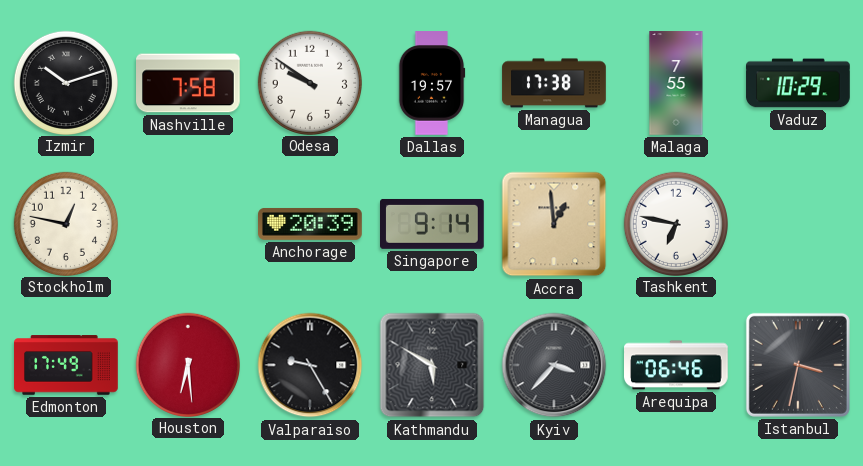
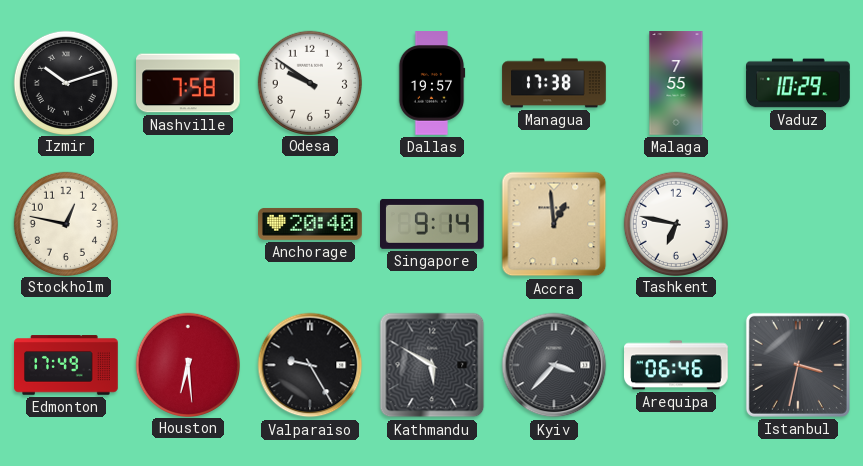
Anchorage: 20:39 -> 20:40 (310, 224)
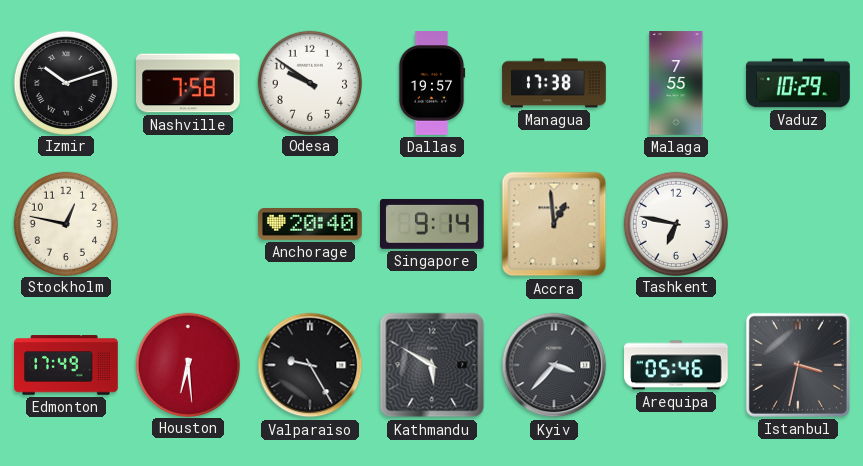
Arequipa: 06:46 -> 05:46 (677, 365)
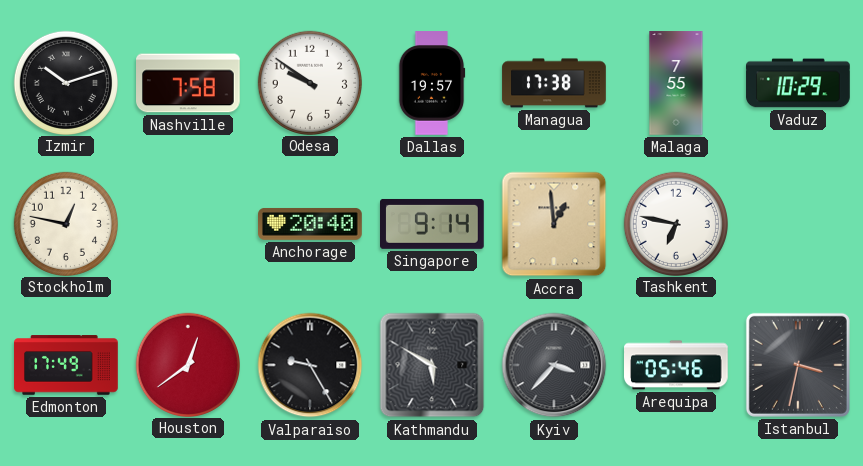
Houston: 6:29 -> 12:39 (187, 364)
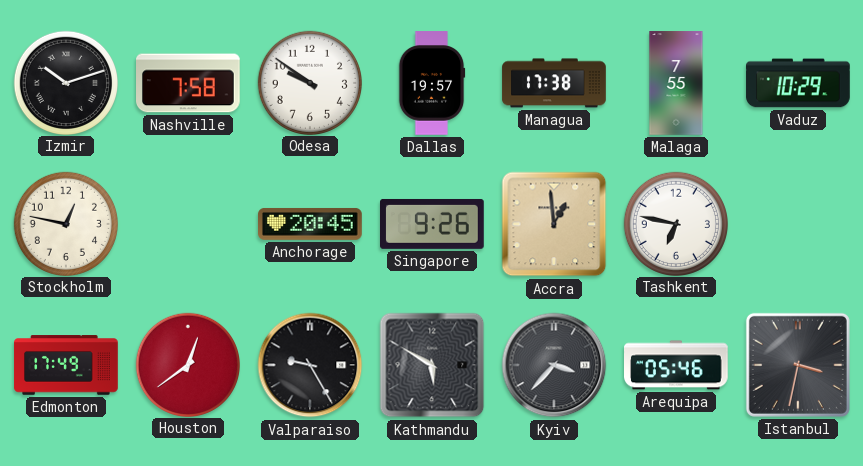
Anchorage: 20:40 -> 20:45 (310, 224)
Singapore: 9:14 -> 9:26 (433, 224)
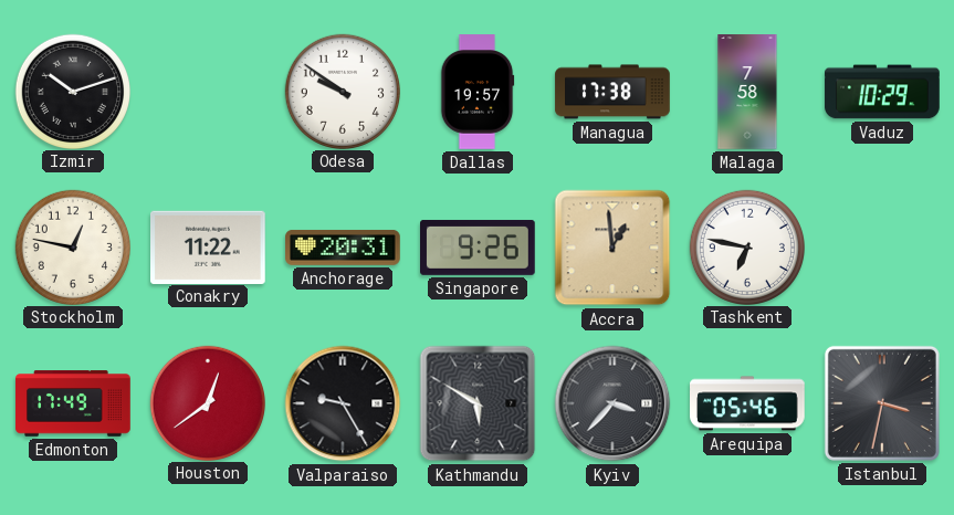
Nashville: 7:58 -> none (189, 83)
Malaga: 7:55 -> 7:58 (747, 92)
Conakry: none -> 11:22 (209, 246)
Anchorage: 20:45 -> 20:31 (343, 248)
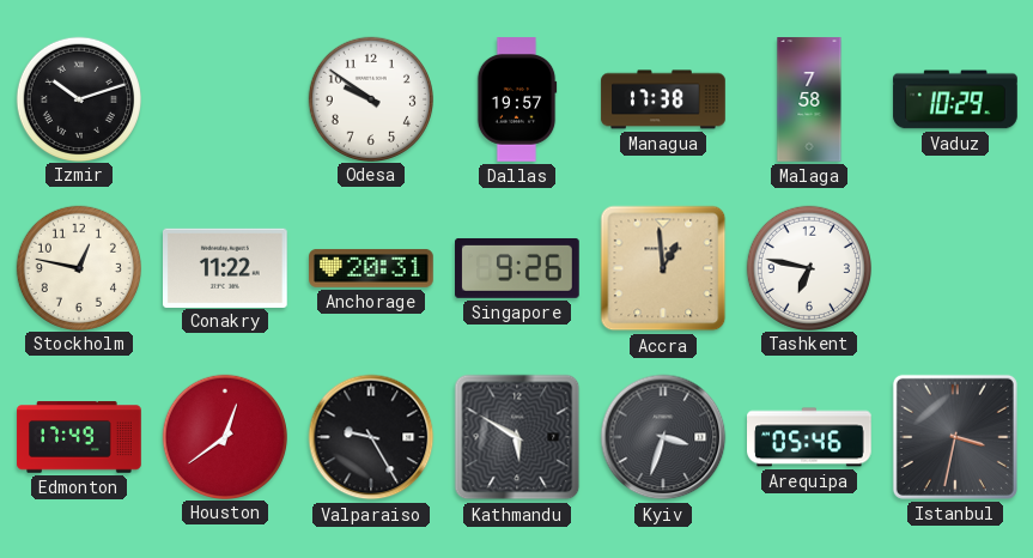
Kyiv: 3:37 -> 3:33 (663, 437)
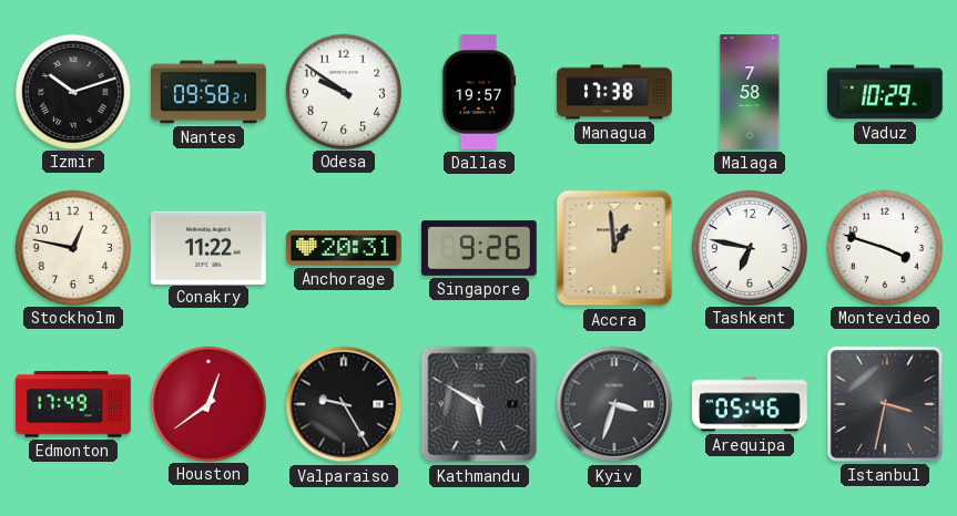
Nantes: none -> 09:58 (208, 92)
Montevideo: none -> 3:48 (884, 247)
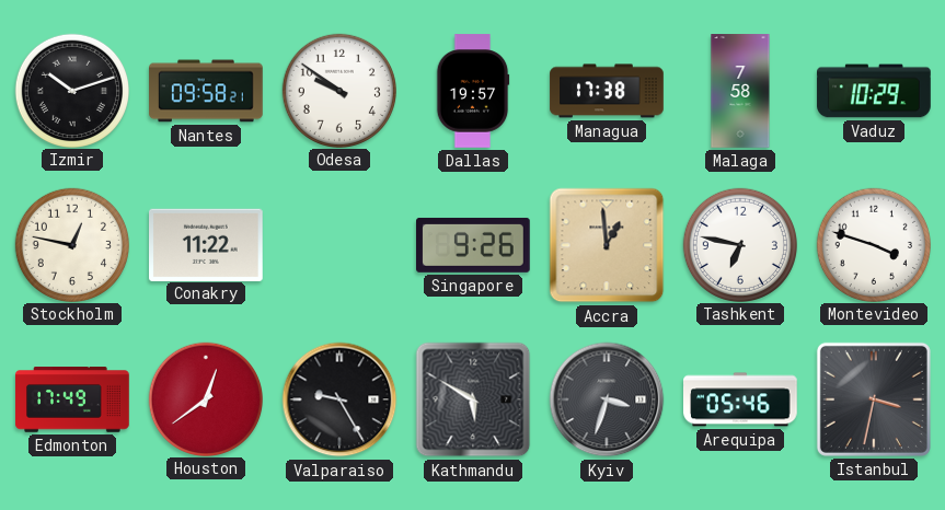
Anchorage: 20:31 -> none (344, 248)
